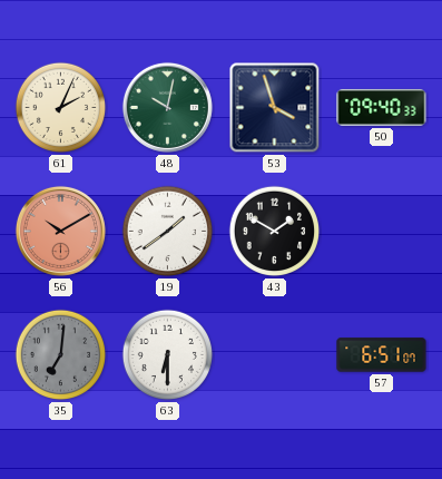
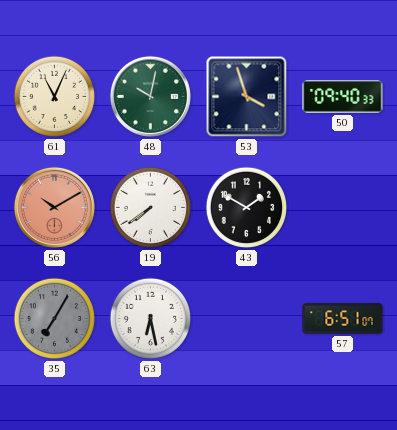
61: 2:04 -> 11:04 (55, 97)
19: 1:39 -> 7:39 (151, 208)
35: 7:01 -> 7:05 (55, 319)
63: 6:30 -> 6:28 (151, 319)
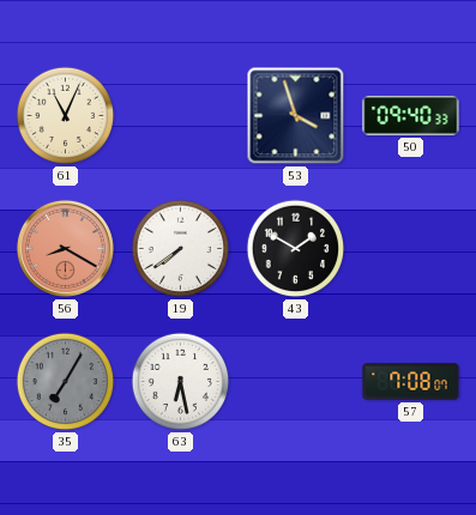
48: 10:02 -> none (150, 96)
56: 10:10 -> 8:20 (65, 248)
57: 6:51 -> 7:08 (411, 382)
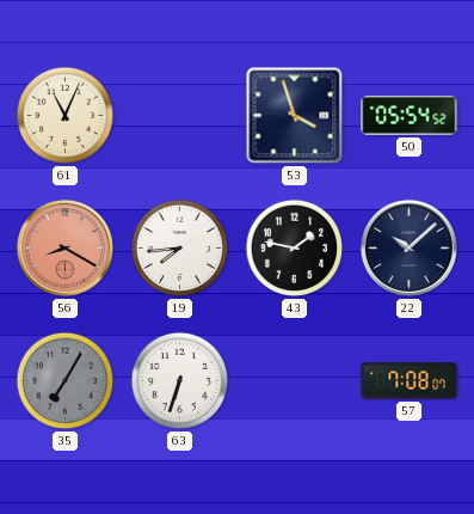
50: 09:40 -> 05:54 (410, 115)
19: 7:39 -> 7:44 (180, 249)
43: 1:50 -> 1:47 (295, 249)
22: none -> 10:08 (408, 247)
63: 6:28 -> 6:33 (180, 381)
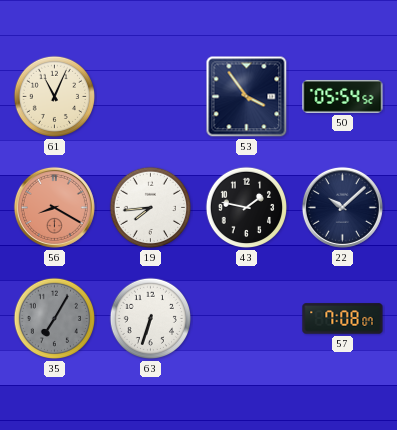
53: 3:57 -> 3:54 (247, 97)
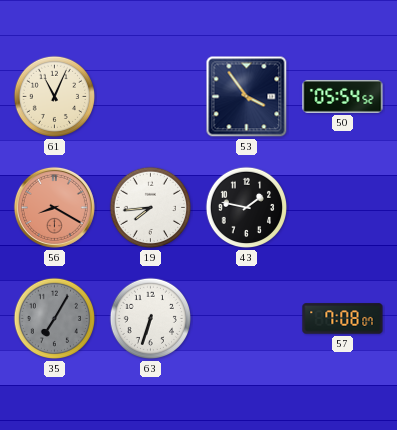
22: 10:08 -> none (342, 207)
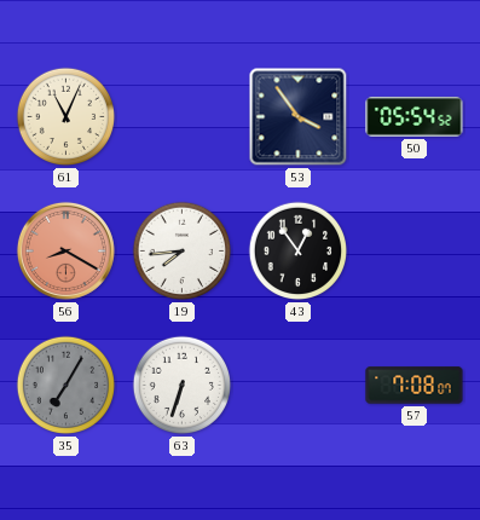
43: 1:47 -> 12:54 (299, 252)
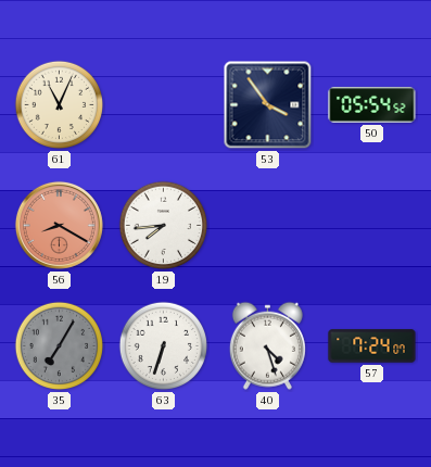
43: 12:54 -> none (299, 252)
40: none -> 4:27 (267, 345)
57: 7:08 -> 7:24 (372, 346)
